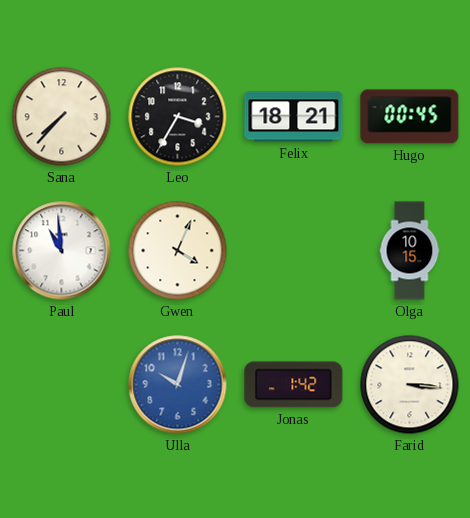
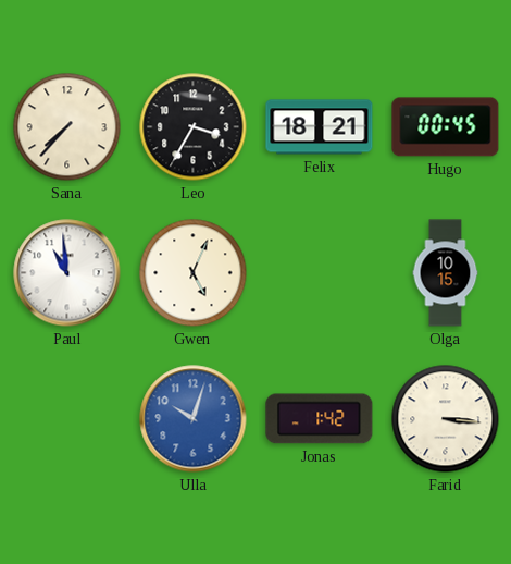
Gwen: 4:04 -> 5:04 (194, 273)
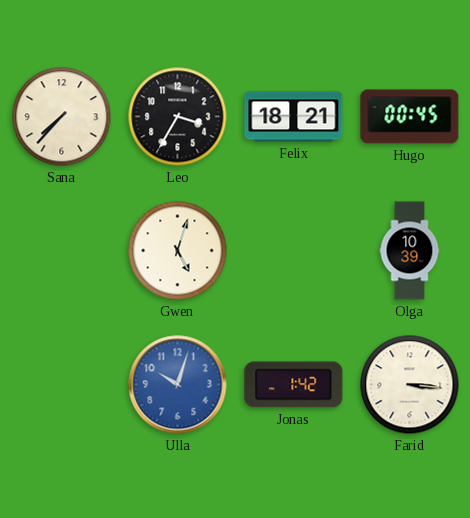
Paul: 10:59 -> none (67, 273)
Gwen: 5:04 -> 5:03 (178, 251)
Olga: 10:15 -> 10:39 (410, 251)
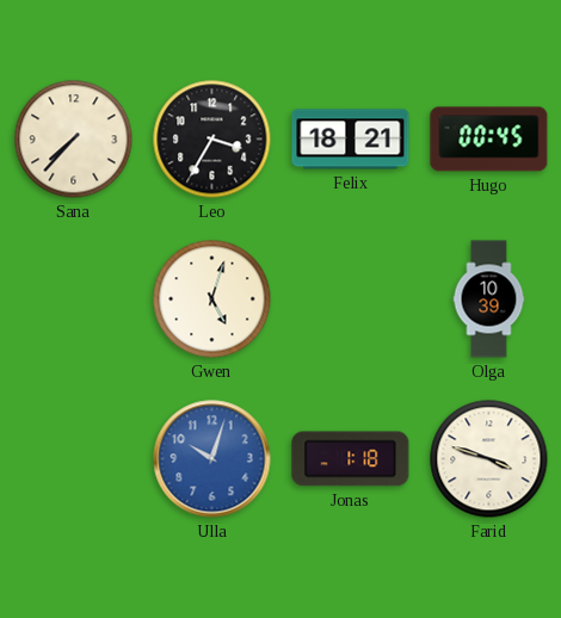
Jonas: 1:42 -> 1:18 (351, 459)
Farid: 3:16 -> 3:48 (489, 459)
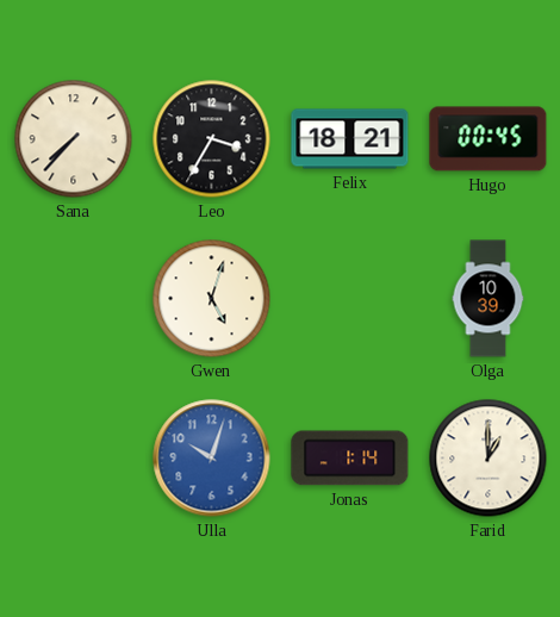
Jonas: 1:18 -> 1:14 (350, 459)
Farid: 3:48 -> 1:00 (489, 459)
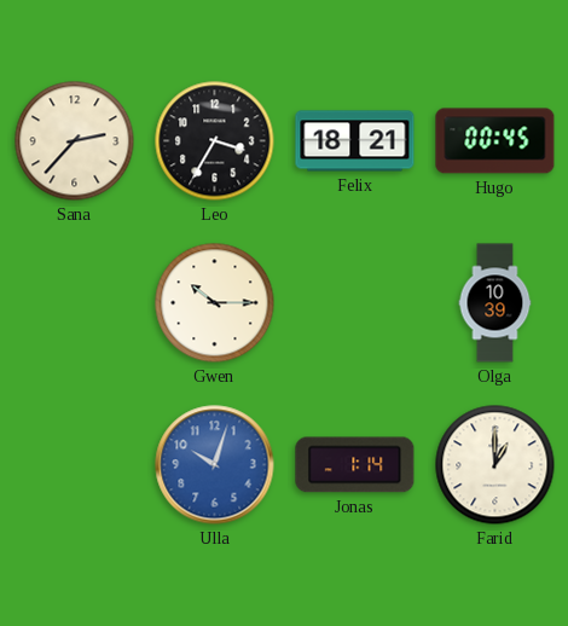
Sana: 7:37 -> 2:37 (75, 141)
Gwen: 5:03 -> 10:15 (215, 303)
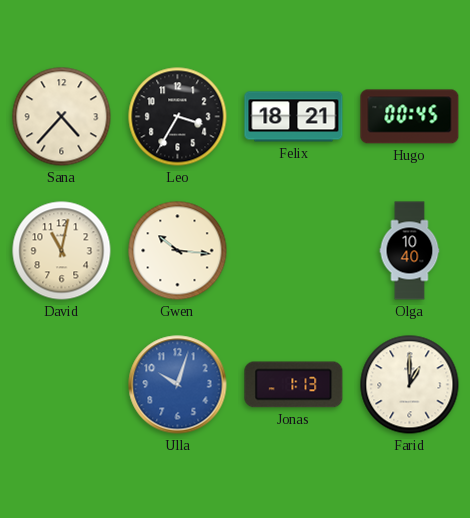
Sana: 2:37 -> 4:37 (62, 117)
David: none -> 11:02 (62, 251)
Gwen: 10:15 -> 10:16 (178, 251)
Olga: 10:39 -> 10:40 (410, 251)
Jonas: 1:14 -> 1:13 (294, 385)
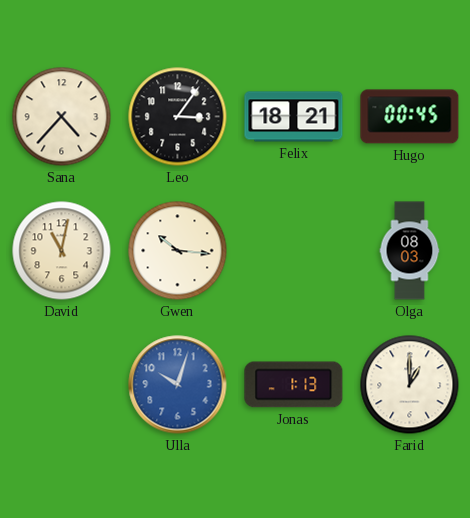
Leo: 3:35 -> 3:06 (178, 117)
Olga: 10:40 -> 08:03 (410, 251)
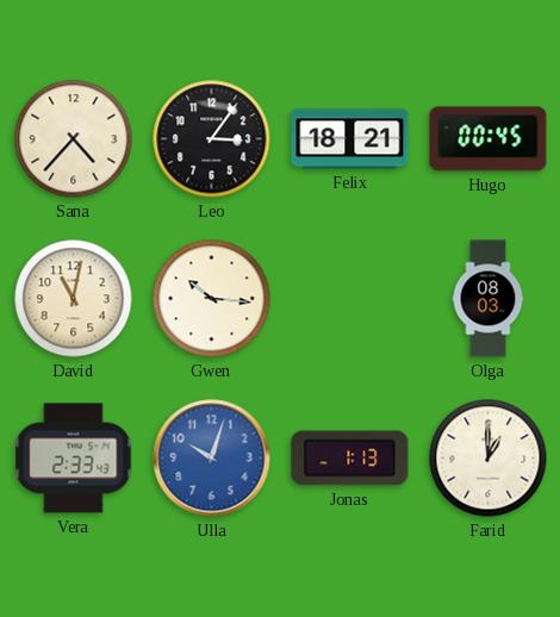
Vera: none -> 2:33 (74, 459)
